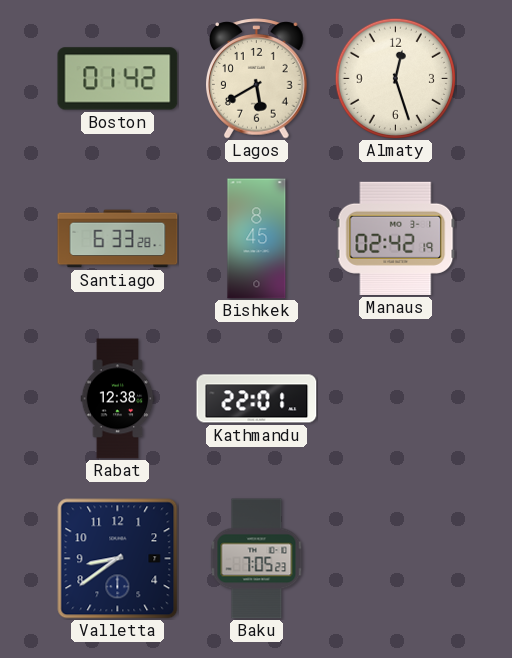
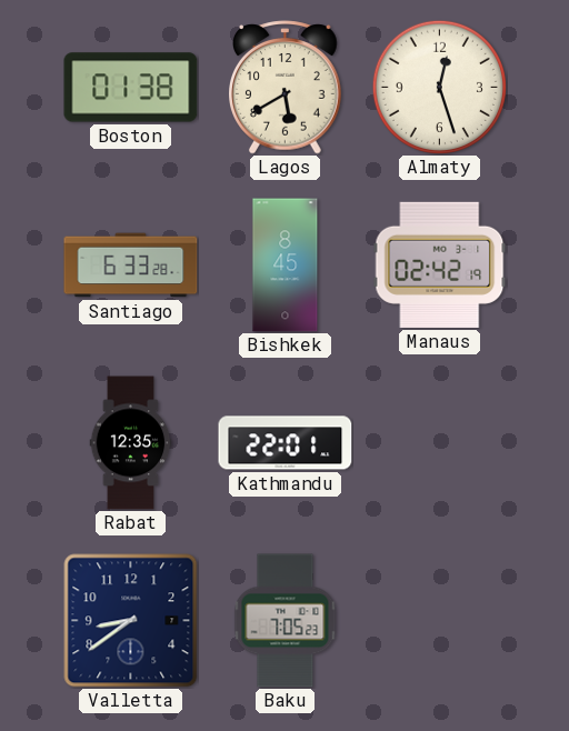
Boston: 01:42 -> 01:38 (131, 88)
Rabat: 12:38 -> 12:35 (131, 443)
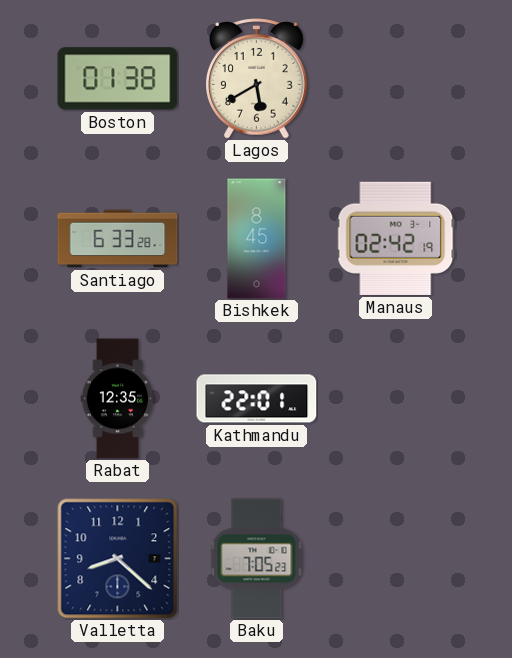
Almaty: 12:27 -> none (439, 87)
Valletta: 8:39 -> 8:22 (118, 559)
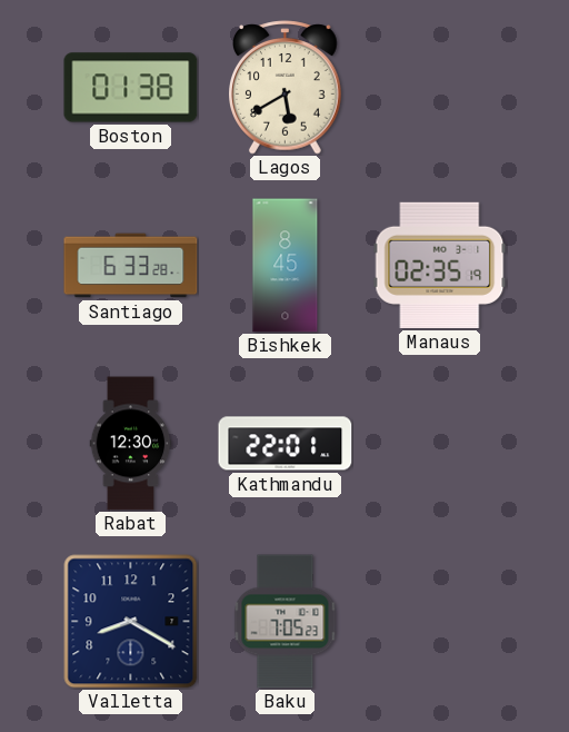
Manaus: 02:42 -> 02:35 (440, 265)
Rabat: 12:35 -> 12:30 (131, 444)
Valletta: 8:22 -> 8:20 (131, 622)
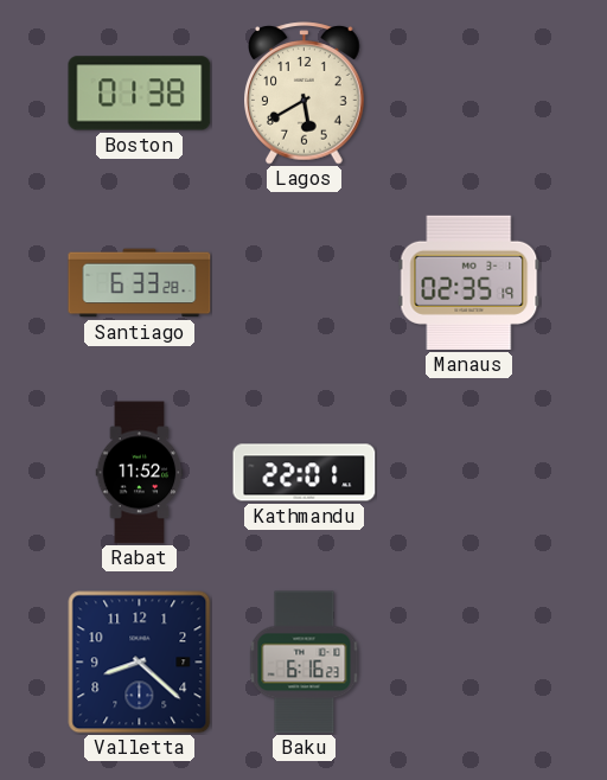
Bishkek: 8:45 -> none (286, 266)
Rabat: 12:30 -> 11:52 (140, 473)
Valletta: 8:20 -> 8:22 (140, 663)
Baku: 7:05 -> 6:16 (305, 663)
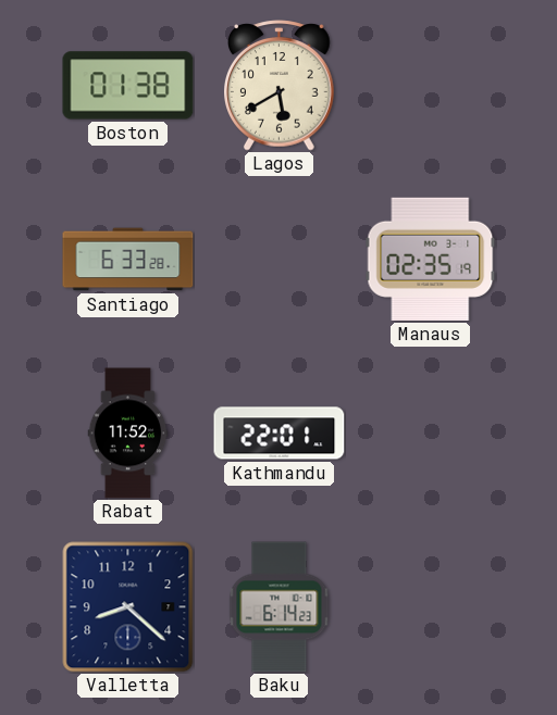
Baku: 6:16 -> 6:14 (280, 607)
